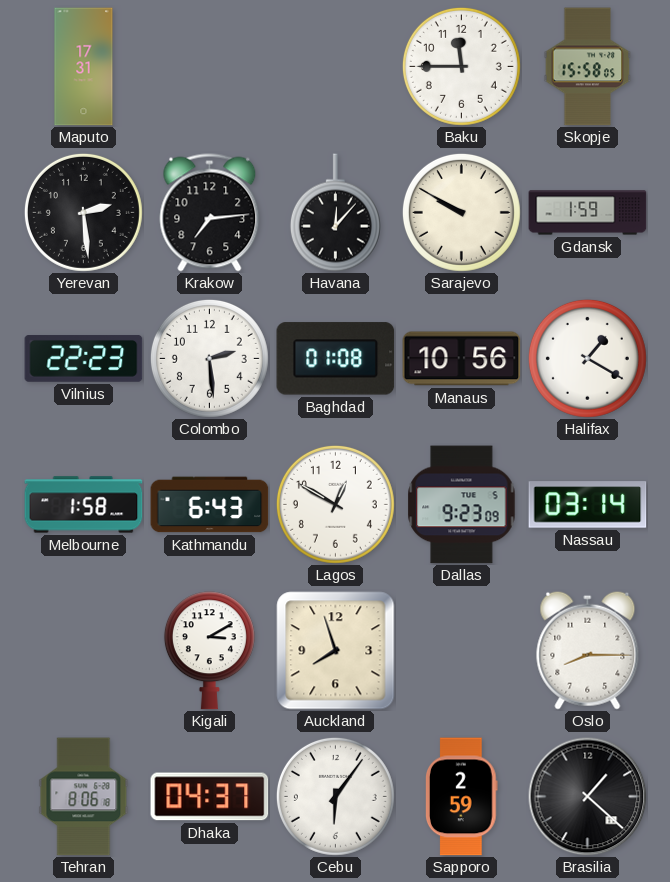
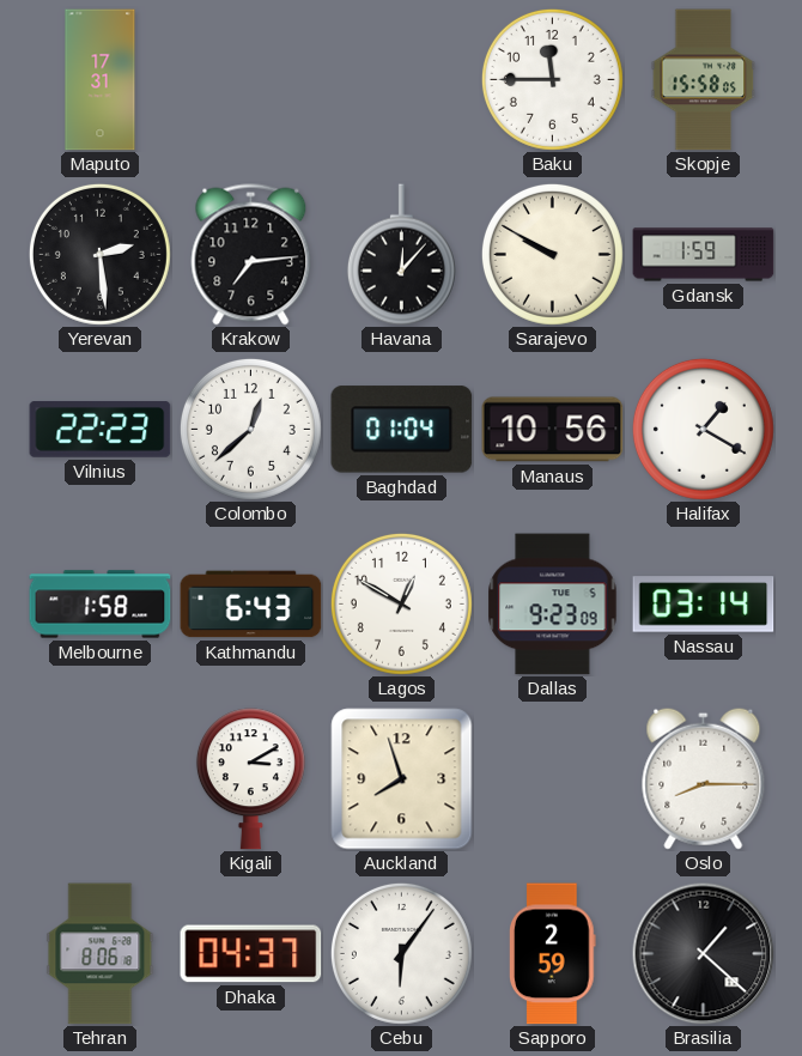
Colombo: 2:29 -> 12:38 (250, 429)
Baghdad: 01:08 -> 01:04 (402, 430)
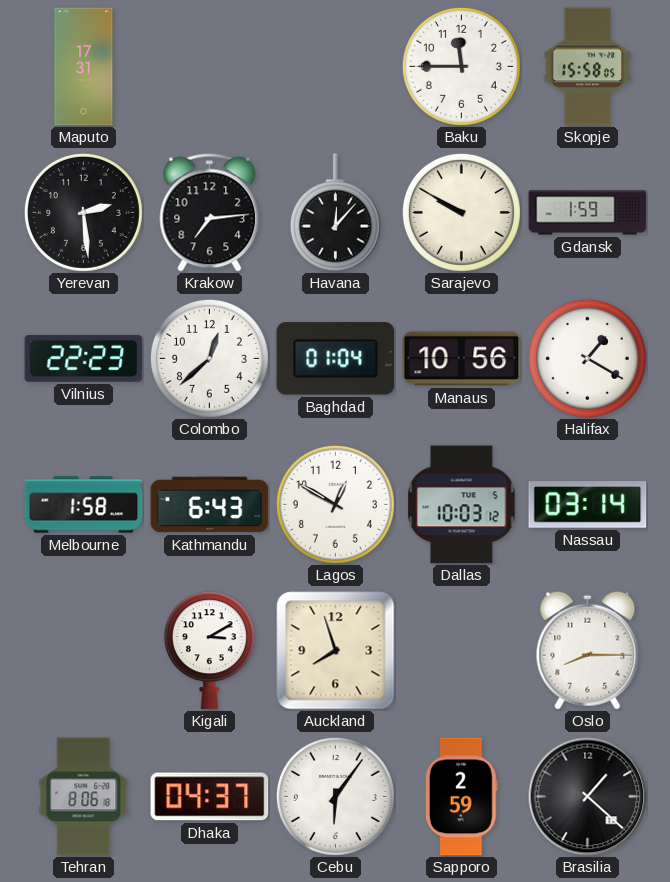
Dallas: 9:23 -> 10:03 (462, 505)
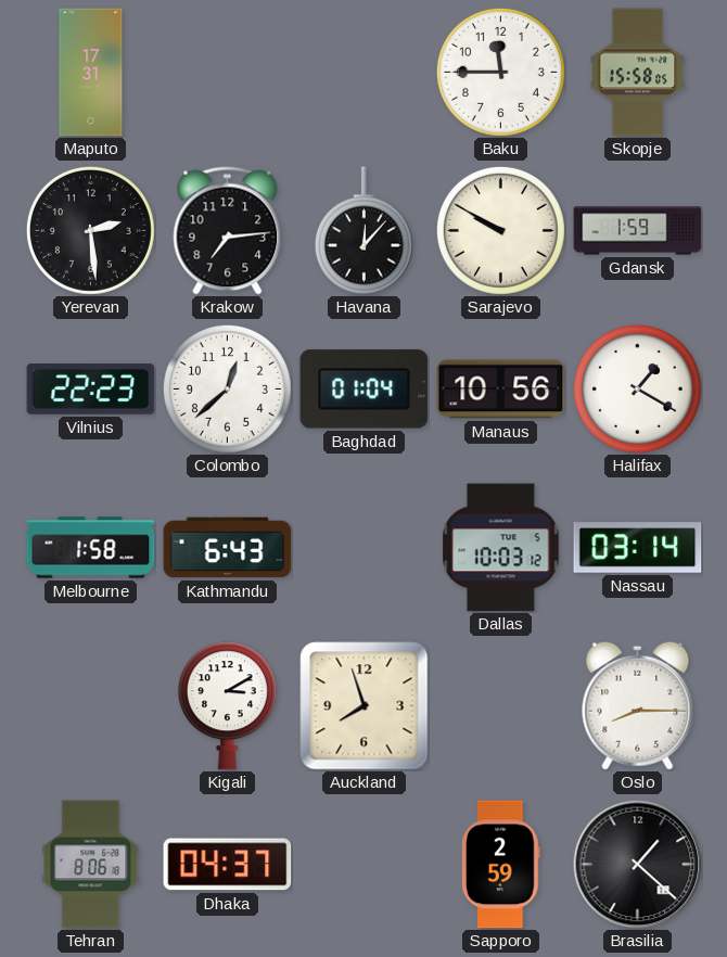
Lagos: 12:50 -> none (335, 504)
Cebu: 6:06 -> none (335, 796)
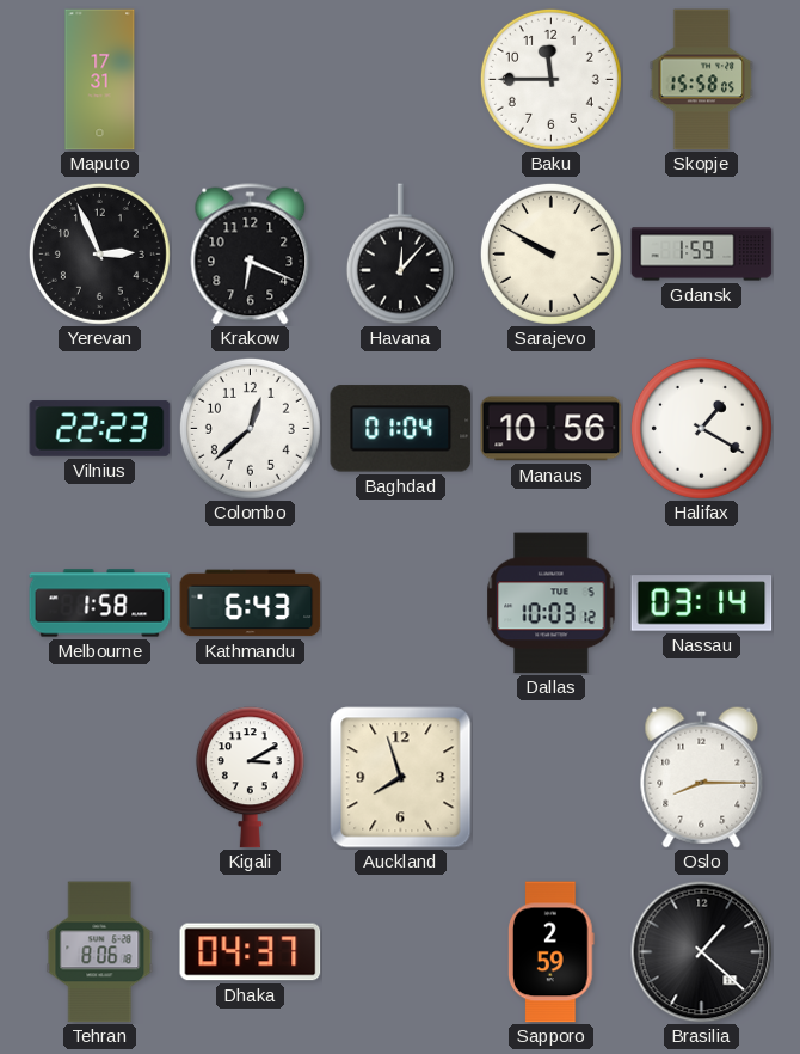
Yerevan: 2:29 -> 2:56 (99, 253)
Krakow: 7:14 -> 6:19 (251, 255)
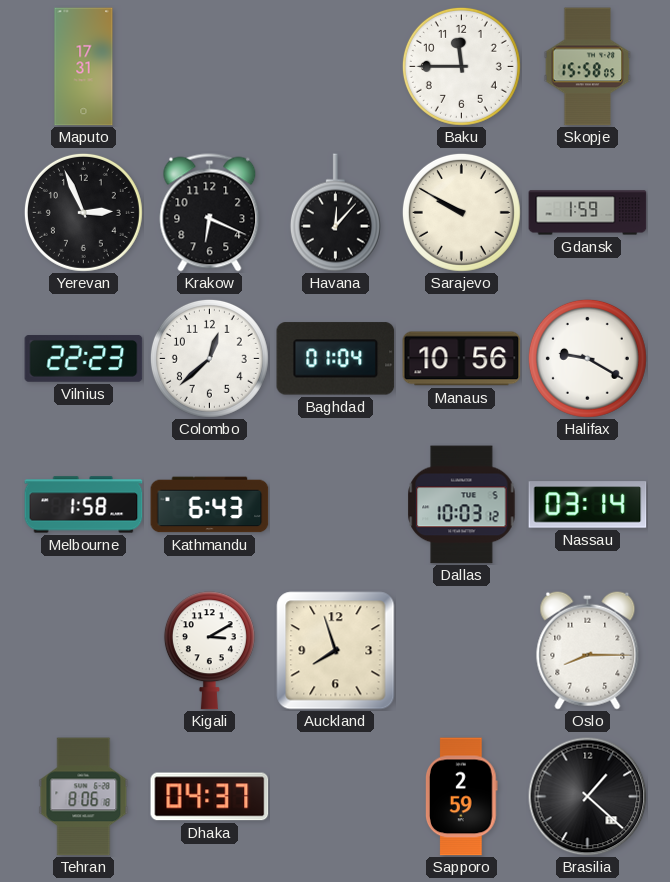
Halifax: 1:20 -> 9:20 (587, 358)
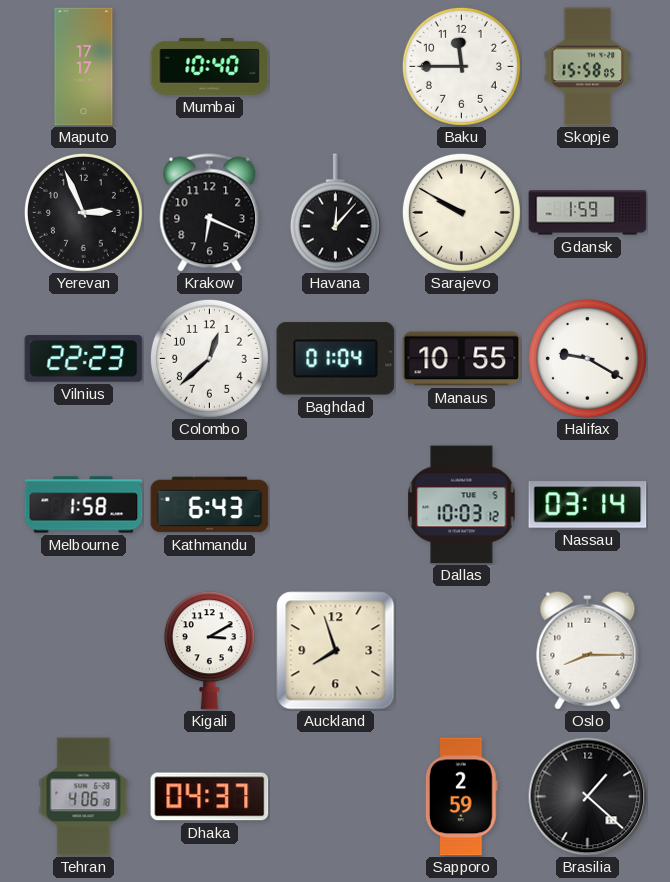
Maputo: 17:31 -> 17:17 (84, 67)
Mumbai: none -> 10:40 (210, 67)
Manaus: 10:56 -> 10:55 (462, 359)
Tehran: 8:06 -> 4:06 (84, 797)
